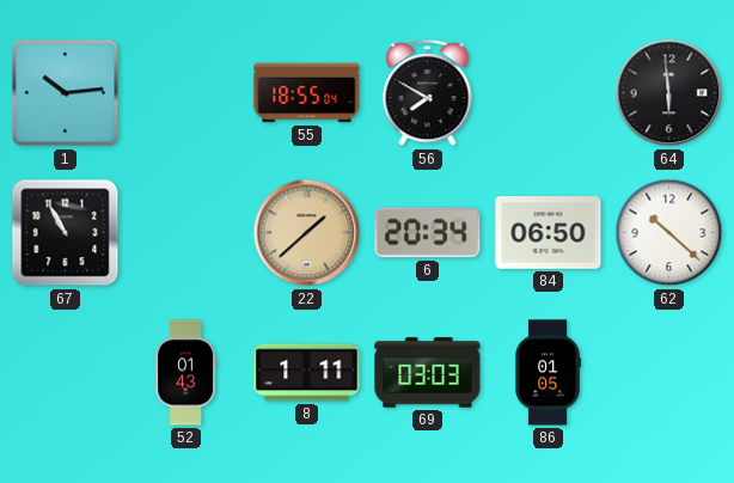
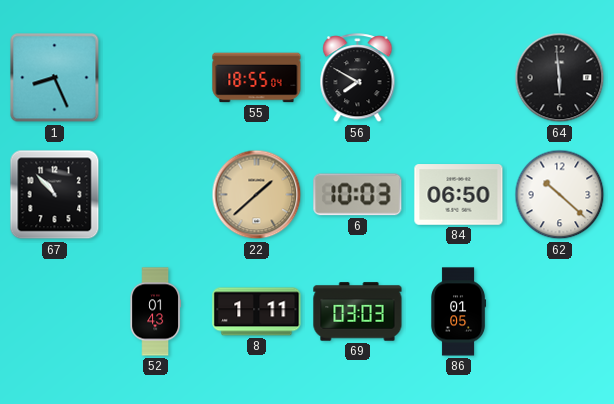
1: 10:14 -> 8:26 (55, 78)
67: 10:55 -> 10:53 (55, 195)
6: 20:34 -> 10:03 (358, 195)
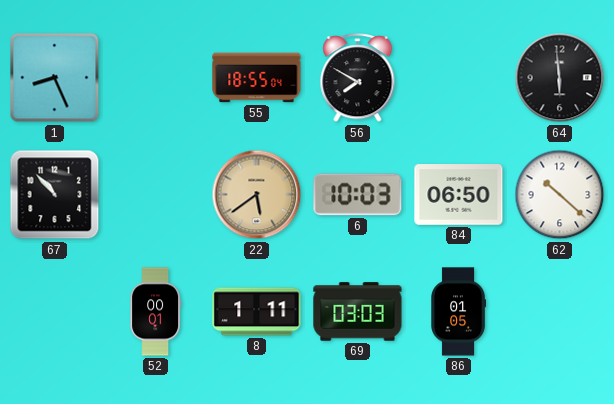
22: 1:38 -> 5:39 (257, 195)
52: 01:43 -> 00:01 (155, 312)
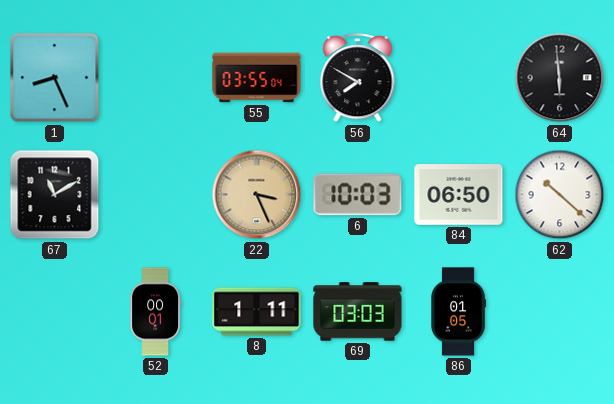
55: 18:55 -> 03:55 (257, 78)
67: 10:53 -> 11:10 (55, 195)
22: 5:39 -> 3:26 (257, 195)
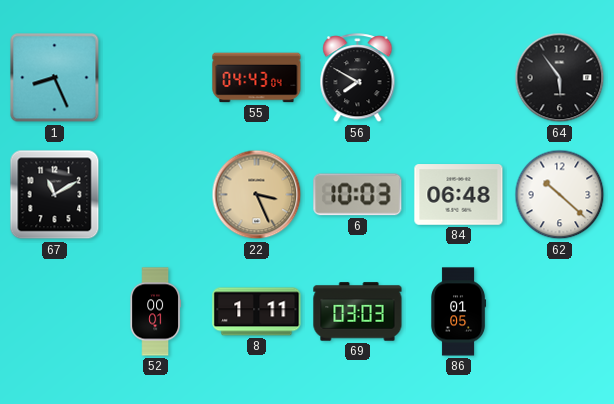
55: 03:55 -> 04:43 (257, 78)
64: 5:59 -> 5:54 (560, 78)
84: 06:50 -> 06:48 (459, 195)
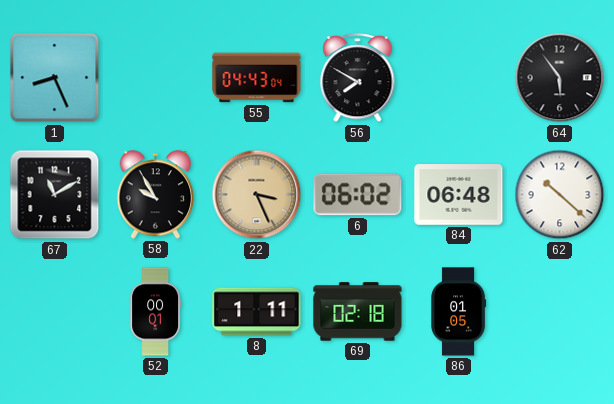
58: none -> 9:55 (156, 195)
6: 10:03 -> 06:02 (358, 195)
69: 03:03 -> 02:18 (358, 312)
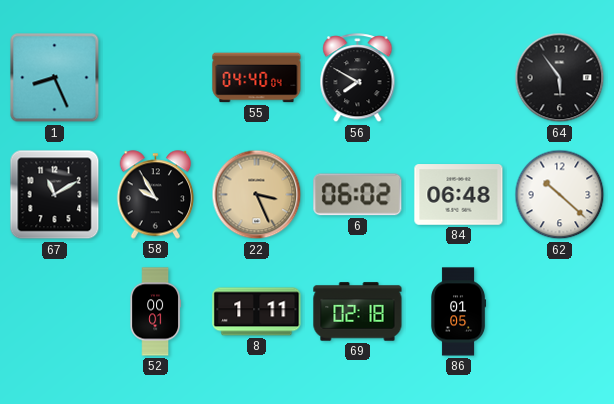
55: 04:43 -> 04:40 (257, 78)
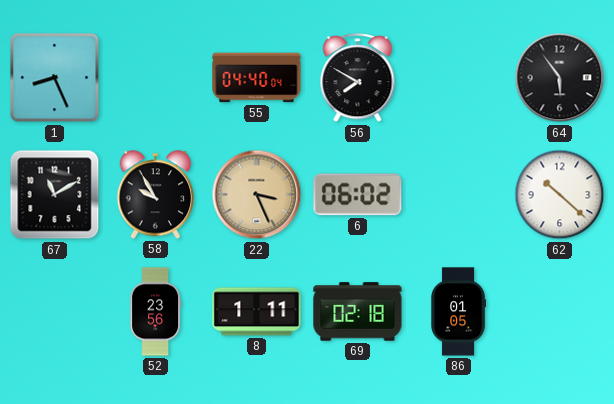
84: 06:48 -> none (459, 195)
52: 00:01 -> 23:56 (155, 312)
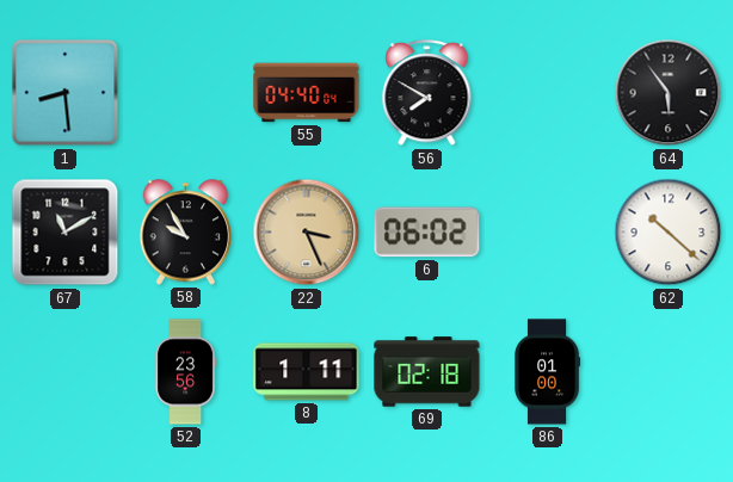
1: 8:26 -> 8:29 (66, 93)
86: 01:05 -> 01:00 (548, 372)
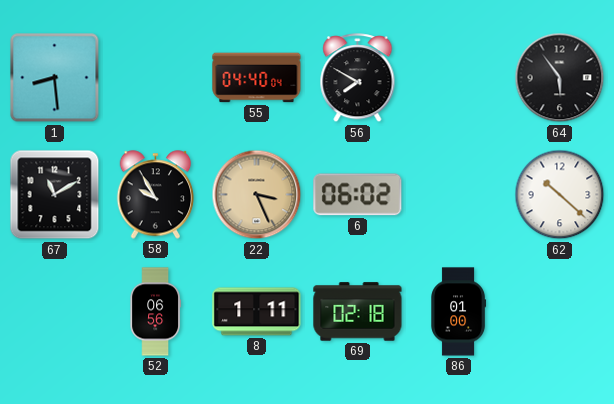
52: 23:56 -> 06:56 (155, 312)
